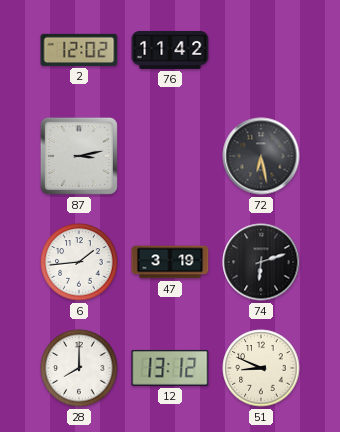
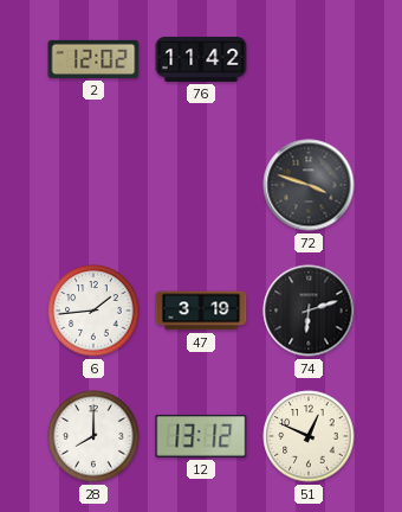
87: 3:13 -> none (79, 156)
72: 6:28 -> 3:48 (309, 185)
51: 8:49 -> 12:49 (309, 436)
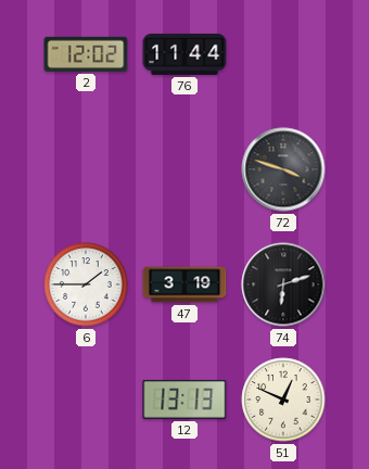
76: 11:42 -> 11:44 (184, 54)
6: 1:44 -> 1:45 (86, 284)
28: 8:00 -> none (93, 436)
12: 13:12 -> 13:13 (184, 400)
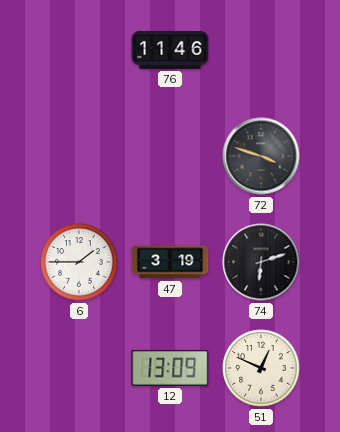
2: 12:02 -> none (86, 54)
76: 11:44 -> 11:46 (170, 50)
12: 13:13 -> 13:09 (170, 368)
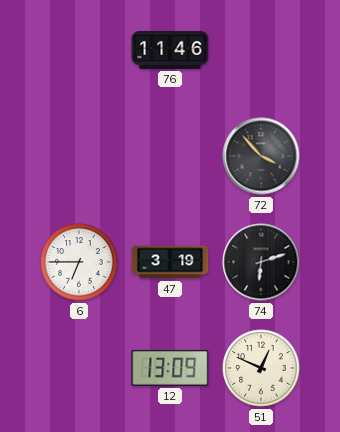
72: 3:48 -> 3:53 (261, 156)
6: 1:45 -> 6:45 (79, 262)
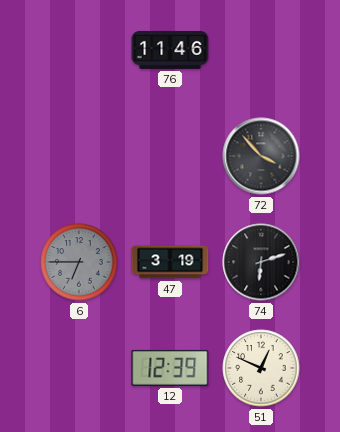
6 dial: white -> grey (79, 262)
12: 13:09 -> 12:39 (170, 368)
